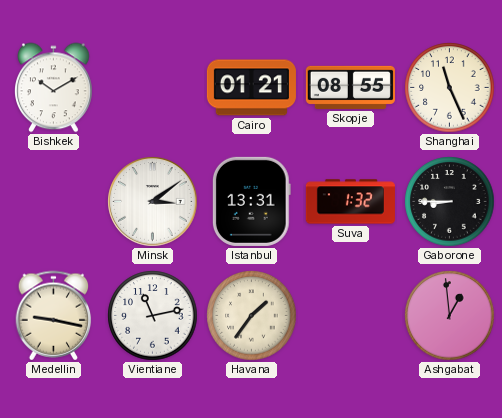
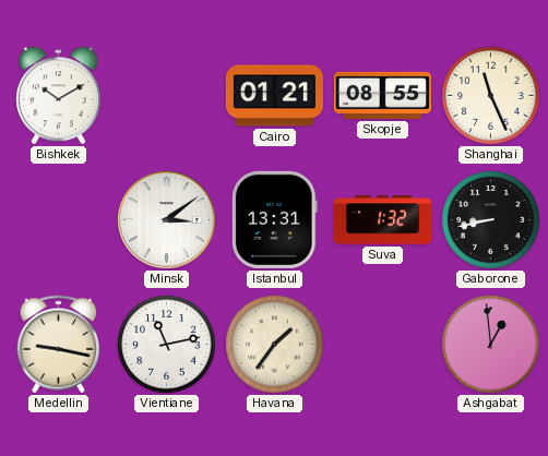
Gaborone: 8:45 -> 8:43 (491, 220)
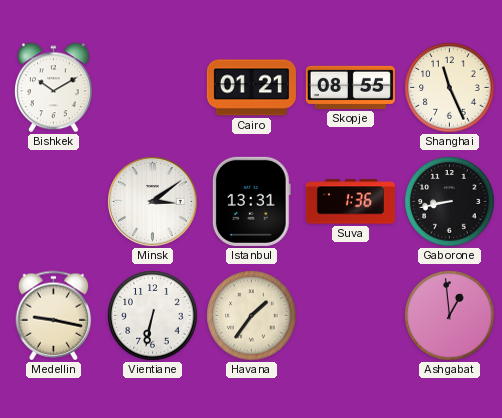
Suva: 1:32 -> 1:36 (350, 202)
Vientiane: 11:13 -> 6:32 (153, 316)
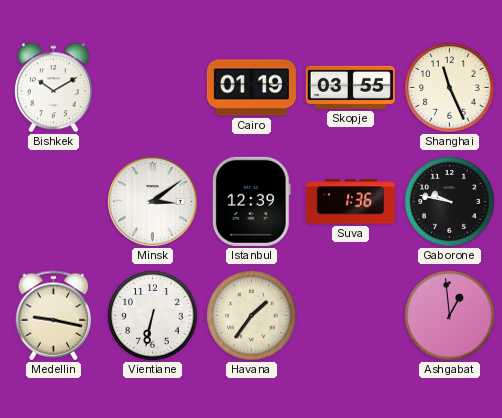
Cairo: 01:21 -> 01:19 (251, 88)
Skopje: 08:55 -> 03:55 (350, 87)
Istanbul: 13:31 -> 12:39 (251, 201)
Gaborone: 8:43 -> 9:47 (450, 202)
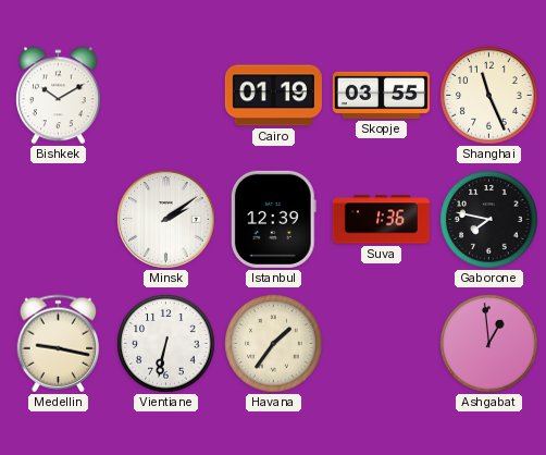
Minsk: 3:09 -> 2:09 (166, 220)
Gaborone: 9:47 -> 7:47 (489, 220)
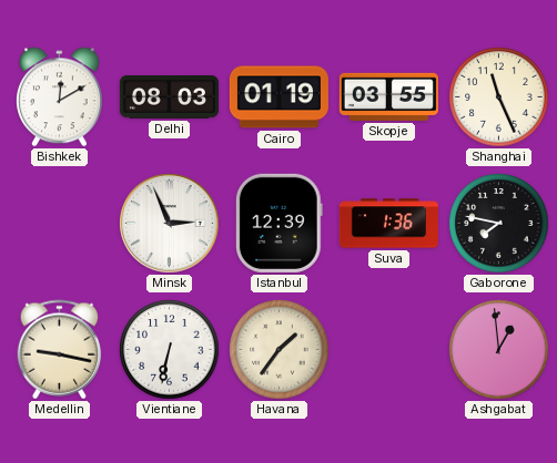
Bishkek: 10:10 -> 12:10 (60, 97)
Delhi: none -> 08:03 (169, 97)
Minsk: 2:09 -> 2:56 (170, 224)
